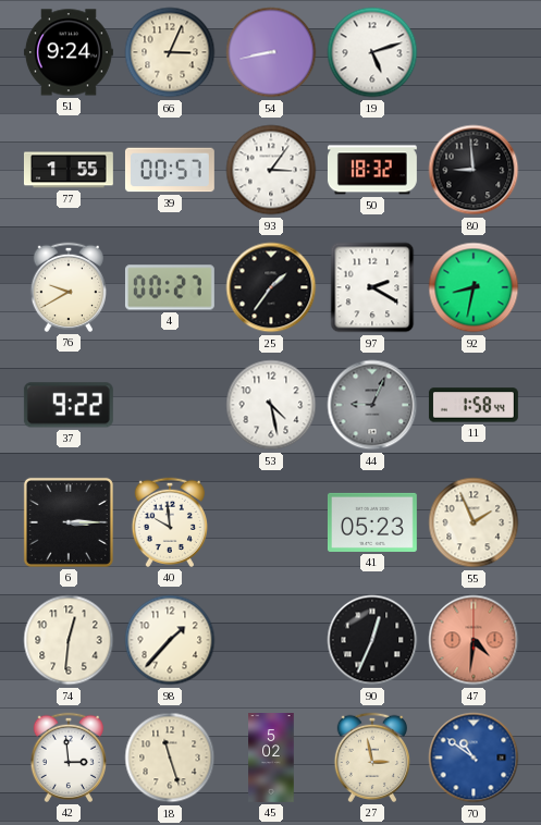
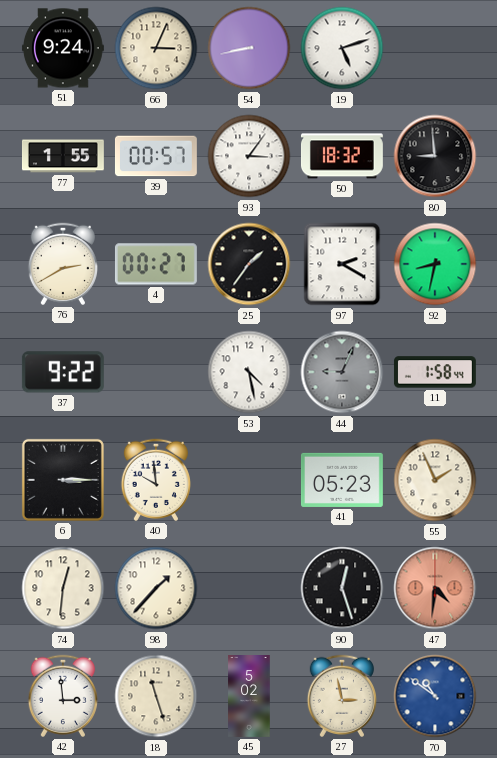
76: 9:40 -> 2:40 (62, 264)
90: 12:34 -> 12:27 (342, 588)
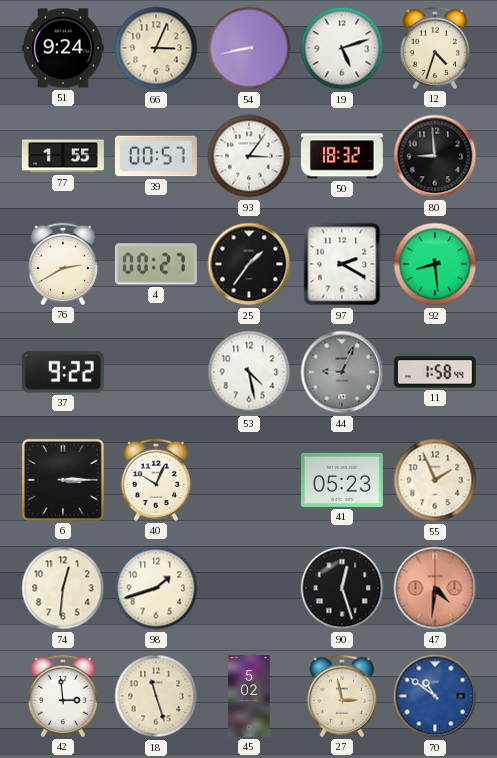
12: none -> 4:33 (434, 48)
92: 8:32 -> 8:29 (435, 264)
40: 9:59 -> 10:04 (155, 480)
98: 1:37 -> 1:42 (156, 588)
